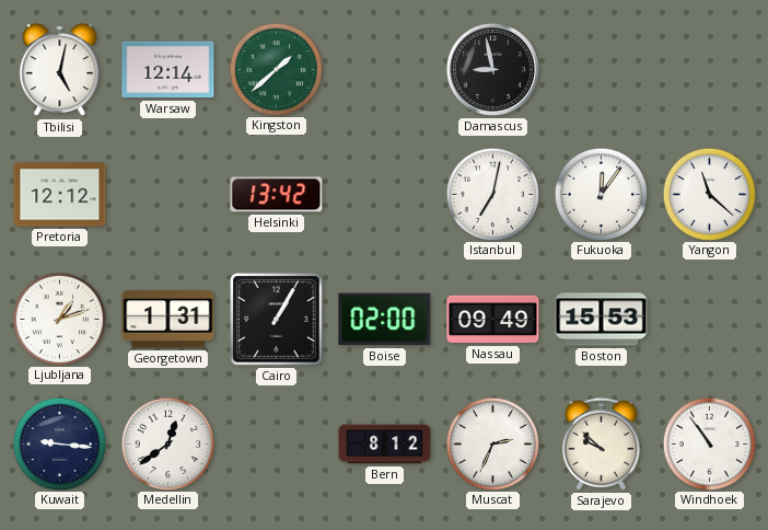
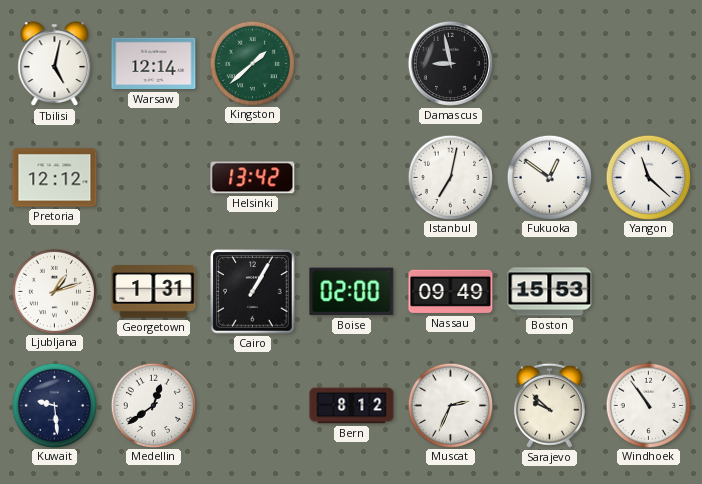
Fukuoka: 12:06 -> 12:51 (549, 177)
Kuwait: 9:16 -> 9:29 (54, 405)
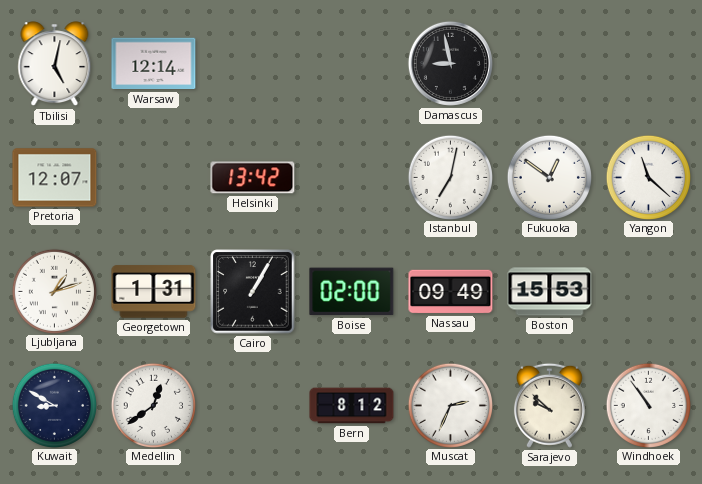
Kingston: 1:38 -> none (252, 63)
Pretoria: 12:12 -> 12:07 (55, 178)
Kuwait: 9:29 -> 8:50 (54, 405)
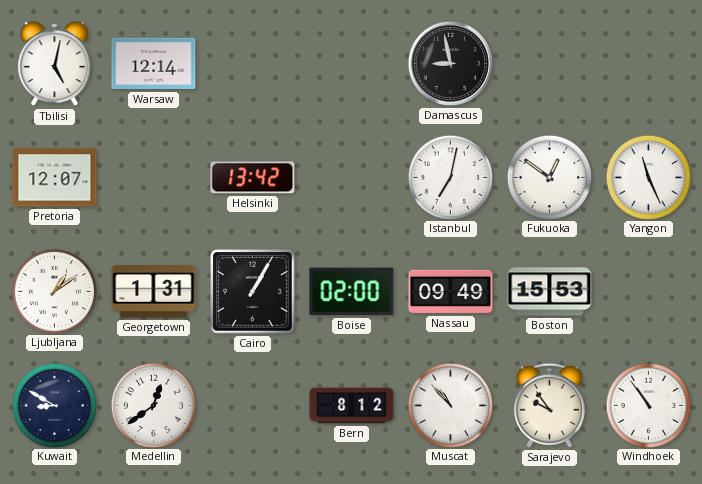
Yangon: 11:22 -> 11:26 (648, 177)
Ljubljana: 1:12 -> 1:09 (54, 291)
Muscat: 2:34 -> 10:53 (450, 405)
Sarajevo: 9:52 -> 9:54 (549, 405)
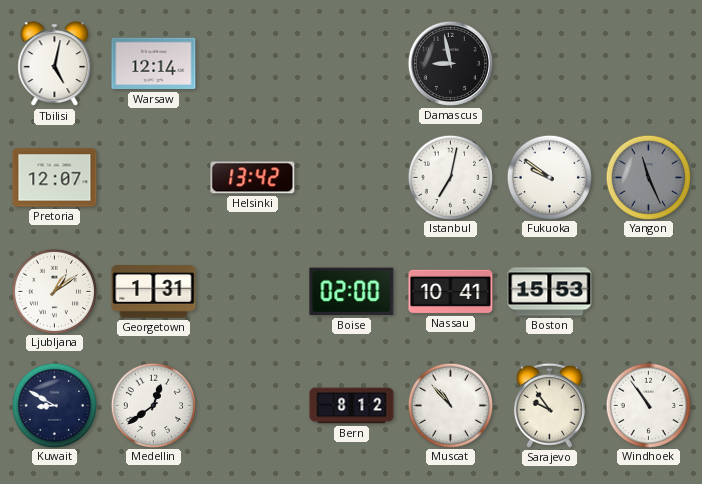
Fukuoka: 12:51 -> 9:51 (549, 177)
Yangon dial: white -> grey (648, 177)
Cairo: 1:05 -> none (253, 292)
Nassau: 09:49 -> 10:41 (451, 292)
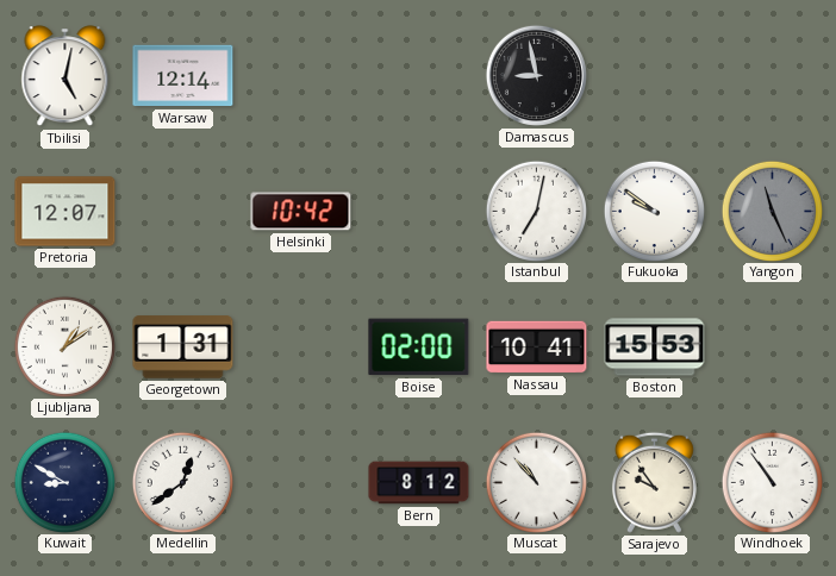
Helsinki: 13:42 -> 10:42 (301, 212)
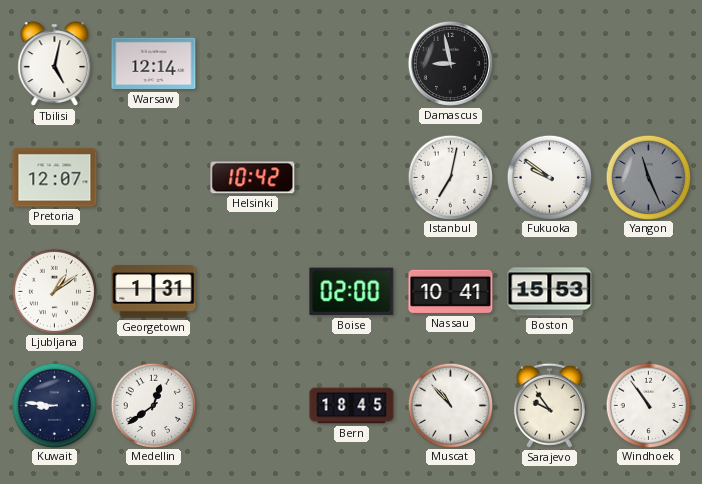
Kuwait: 8:50 -> 8:46 (54, 405)
Bern: 8:12 -> 18:45 (352, 406)
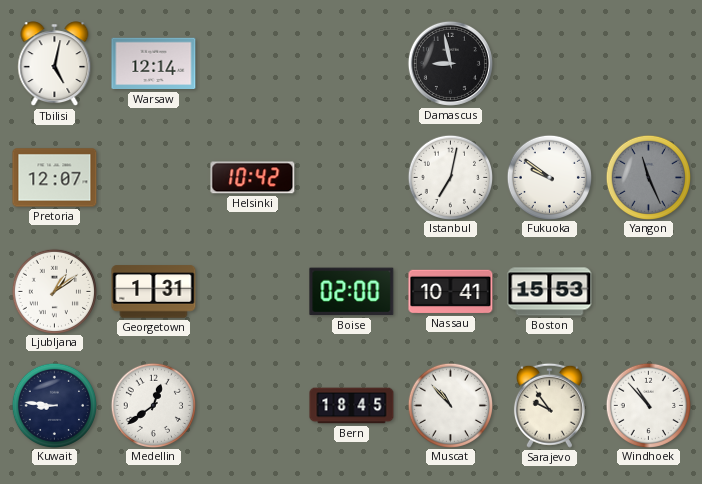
Windhoek: 10:54 -> 10:53 (648, 405)
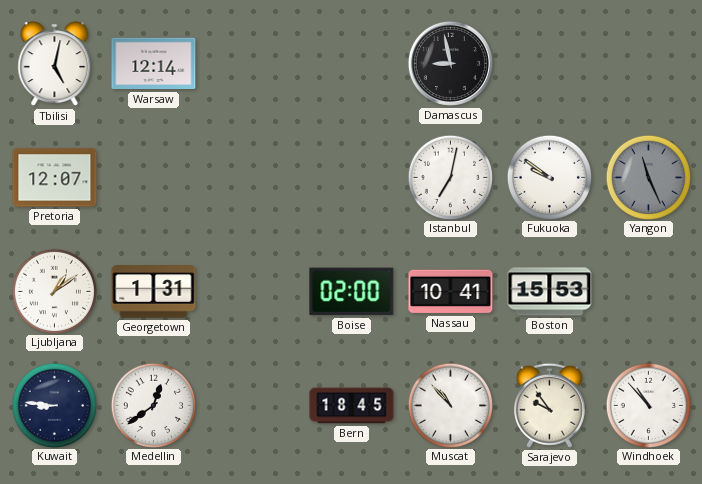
Helsinki: 10:42 -> none (253, 178)
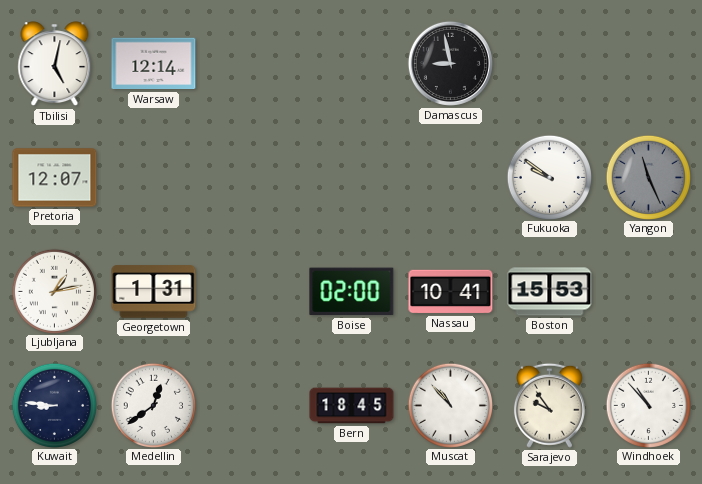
Istanbul: 7:02 -> none (450, 177)
Ljubljana: 1:09 -> 1:13 (54, 291)
